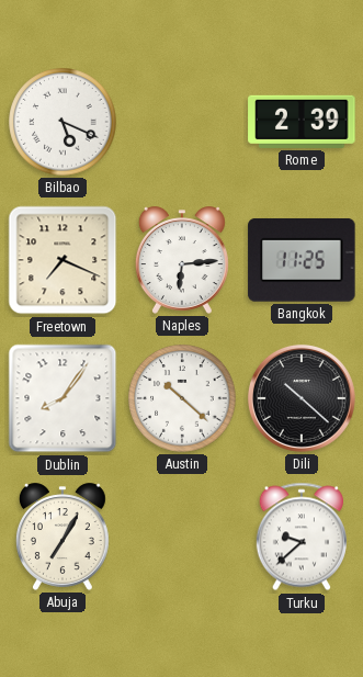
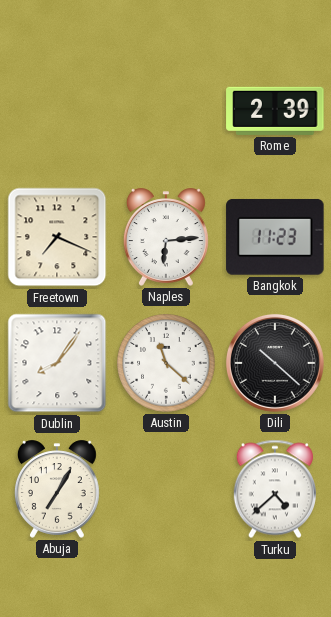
Bilbao: 5:19 -> none (63, 122)
Bangkok: 11:25 -> 11:23 (275, 237)
Austin: 10:22 -> 11:22 (166, 363)
Turku: 9:38 -> 4:38 (275, 489)
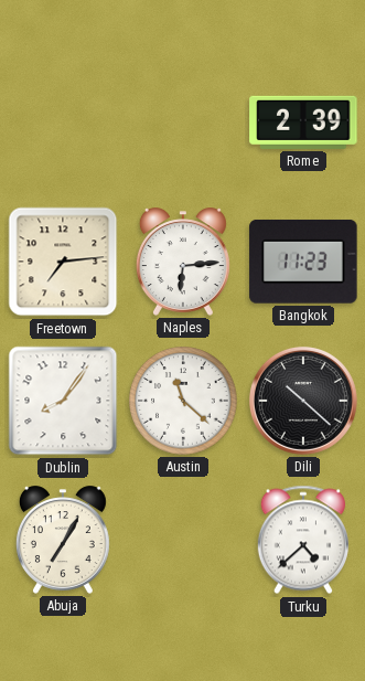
Freetown: 7:19 -> 7:14 (63, 262)
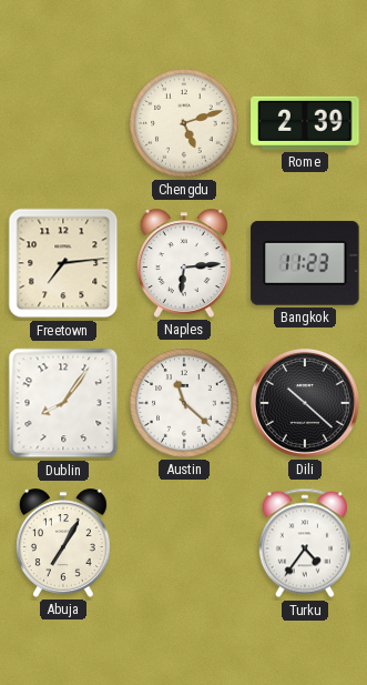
Chengdu: none -> 5:12 (184, 123)
Turku: 4:38 -> 4:36 (305, 543)
